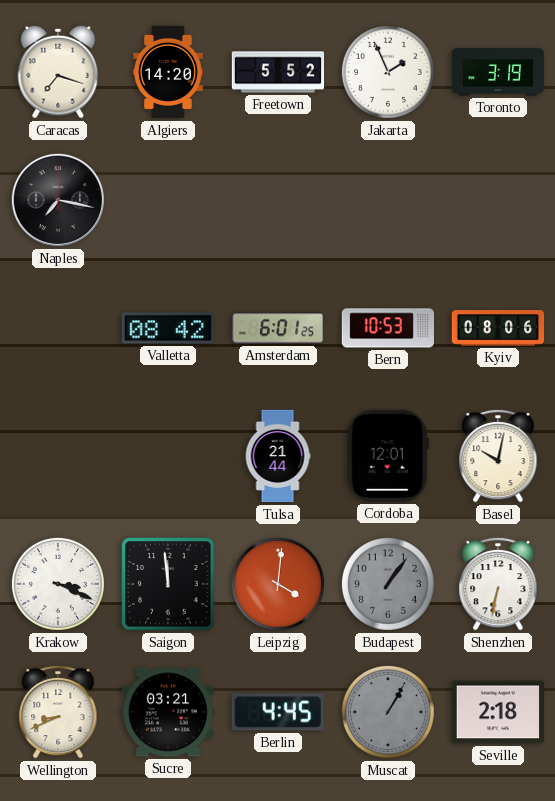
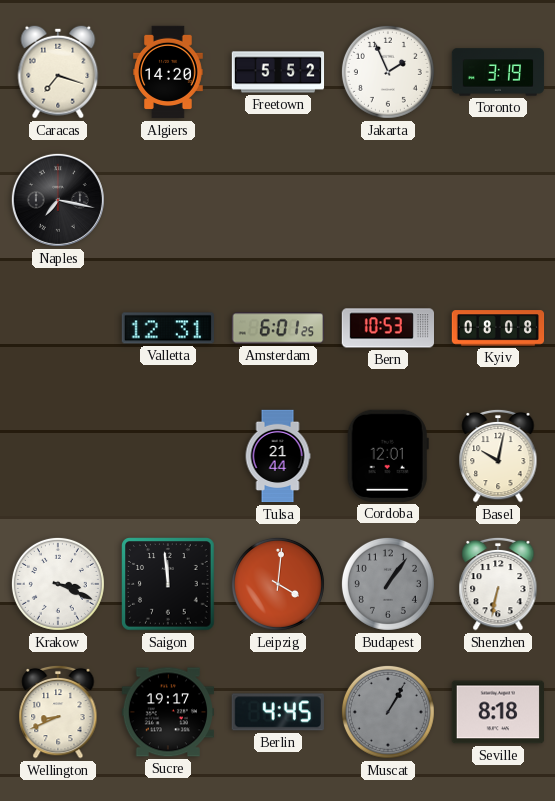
Valletta: 08:42 -> 12:31 (168, 328)
Kyiv: 08:06 -> 08:08 (498, 328)
Sucre: 03:21 -> 19:17 (167, 712)
Seville: 2:18 -> 8:18 (497, 712)
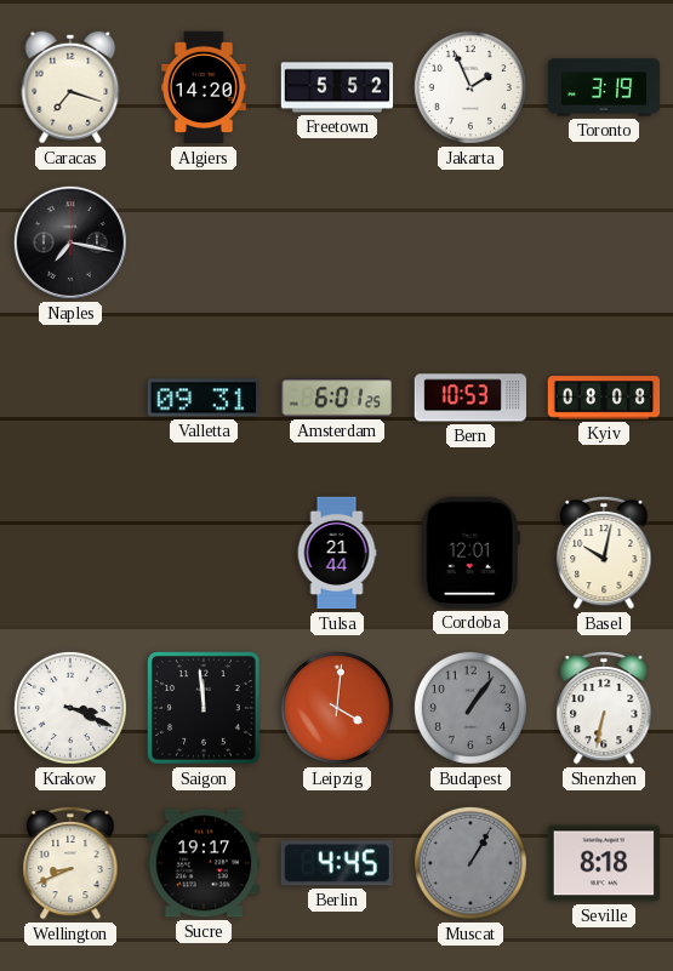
Valletta: 12:31 -> 09:31 (204, 398)
